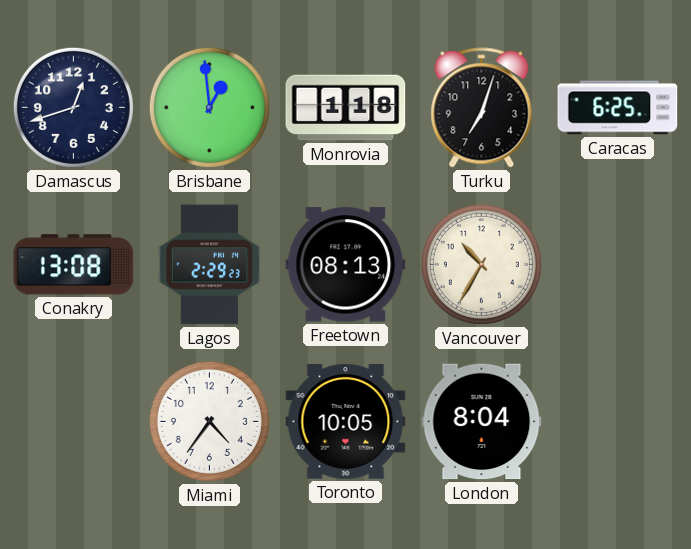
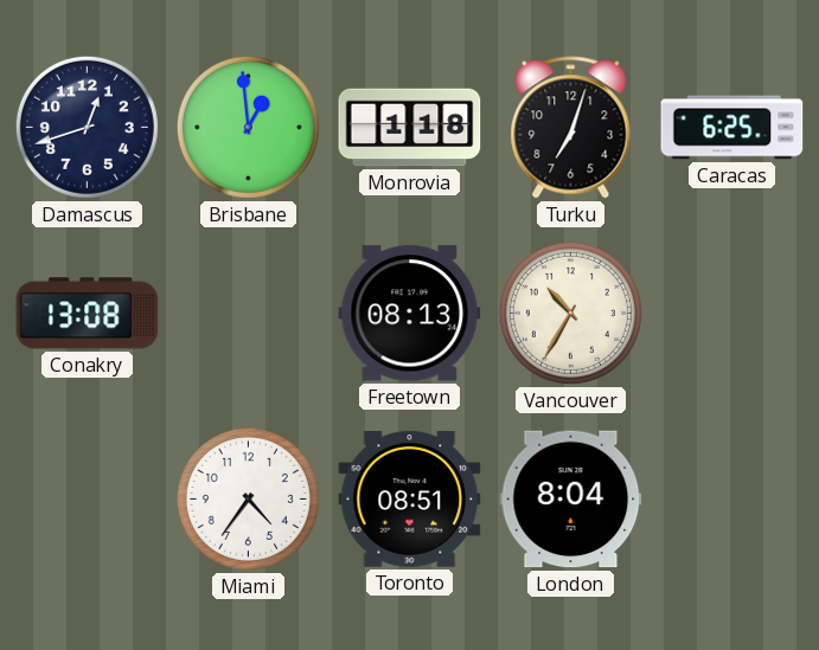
Lagos: 2:29 -> none (209, 265)
Toronto: 10:05 -> 08:51 (410, 498)
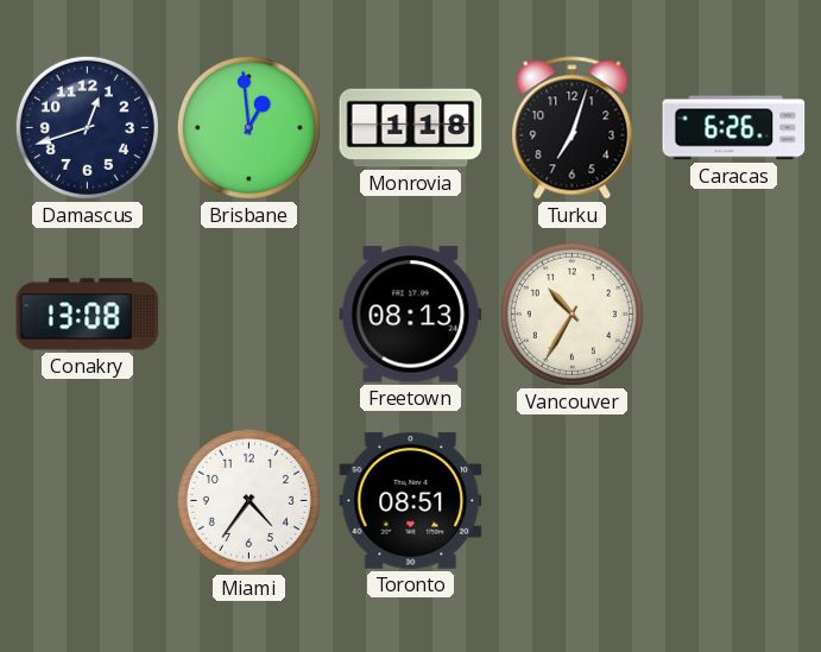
Caracas: 6:25 -> 6:26 (734, 128)
London: 8:04 -> none (571, 500)
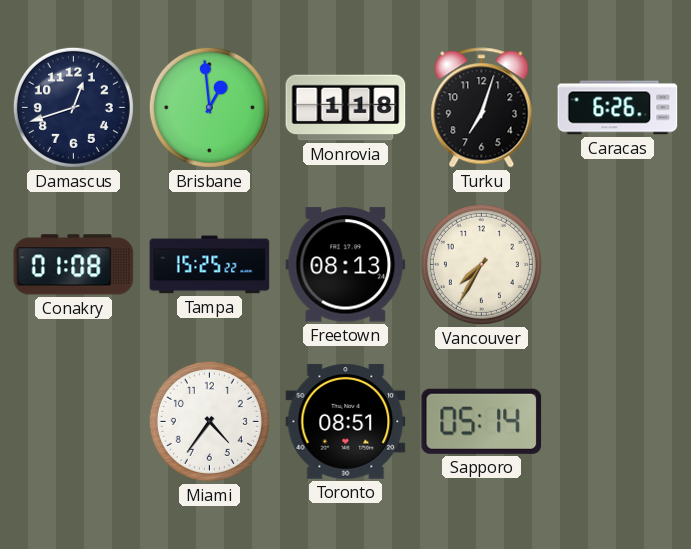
Conakry: 13:08 -> 01:08 (74, 265)
Tampa: none -> 15:25 (210, 265)
Vancouver: 10:35 -> 7:35 (481, 264)
Sapporo: none -> 05:14 (482, 421)
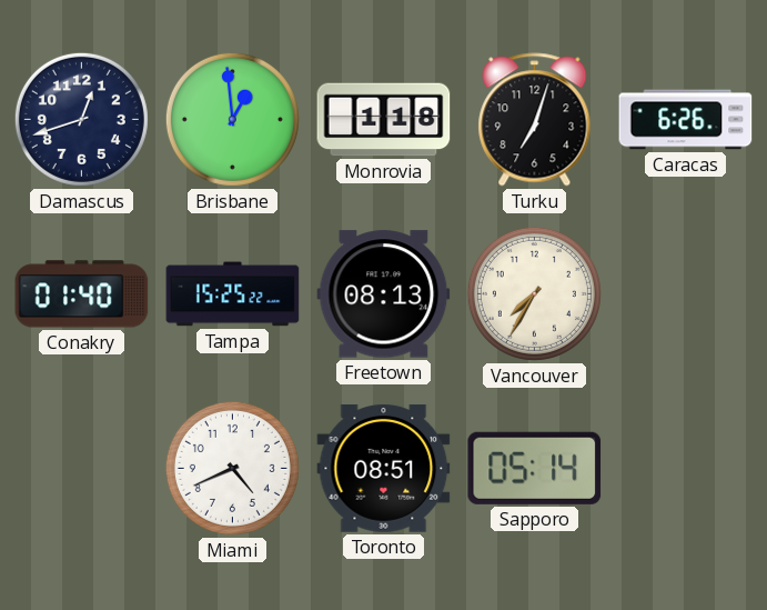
Conakry: 01:08 -> 01:40 (82, 294)
Miami: 4:36 -> 4:41 (232, 468)
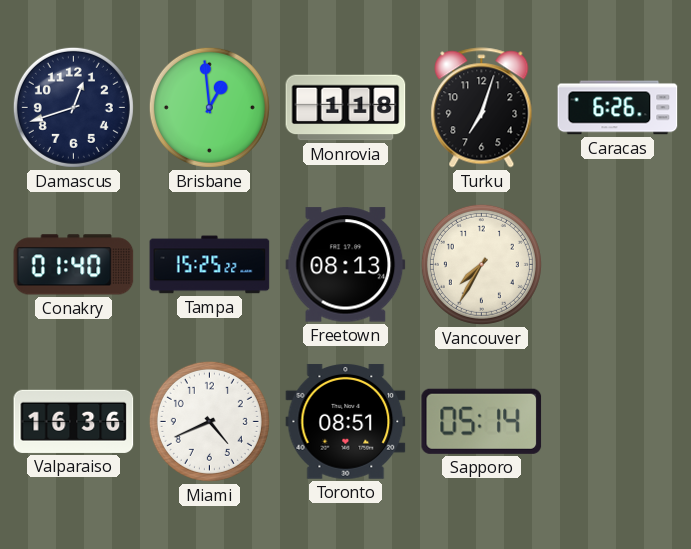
Valparaiso: none -> 16:36 (74, 421)
